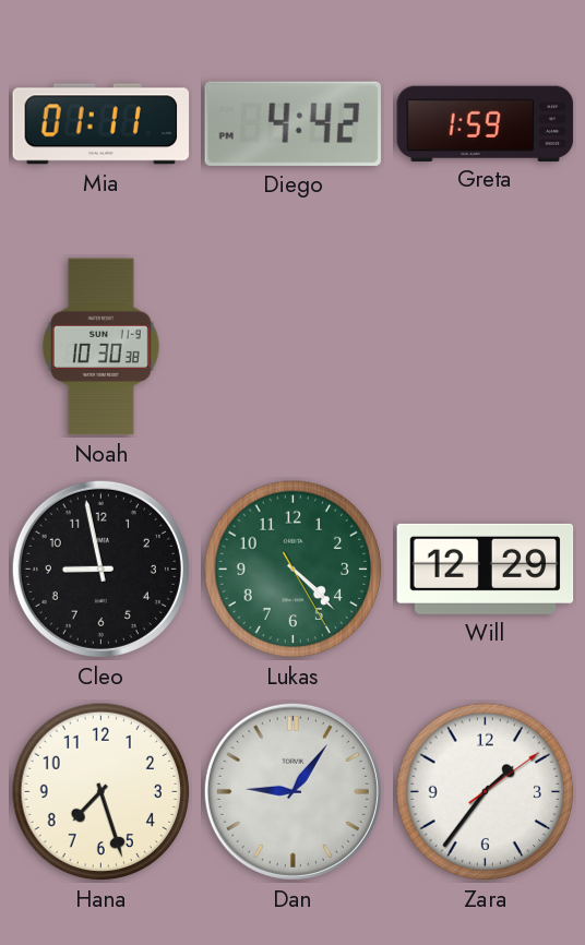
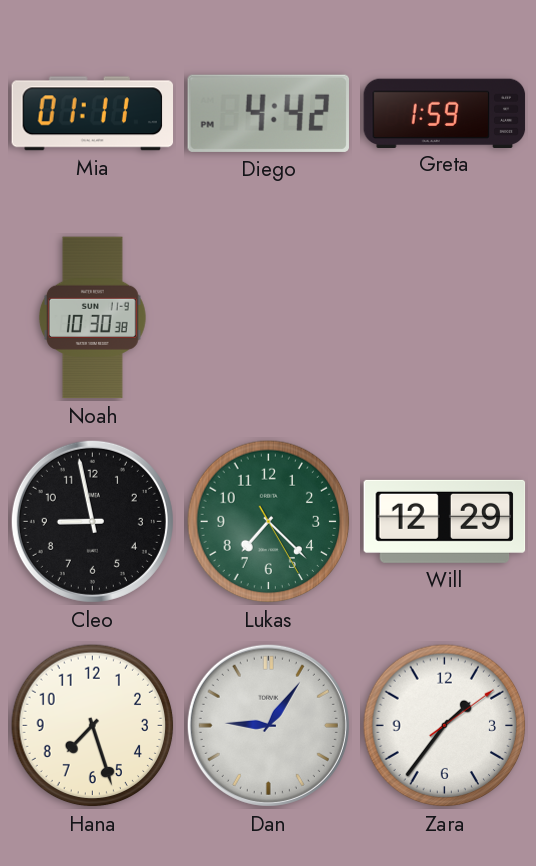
Lukas: 4:22 -> 7:22 (269, 522)
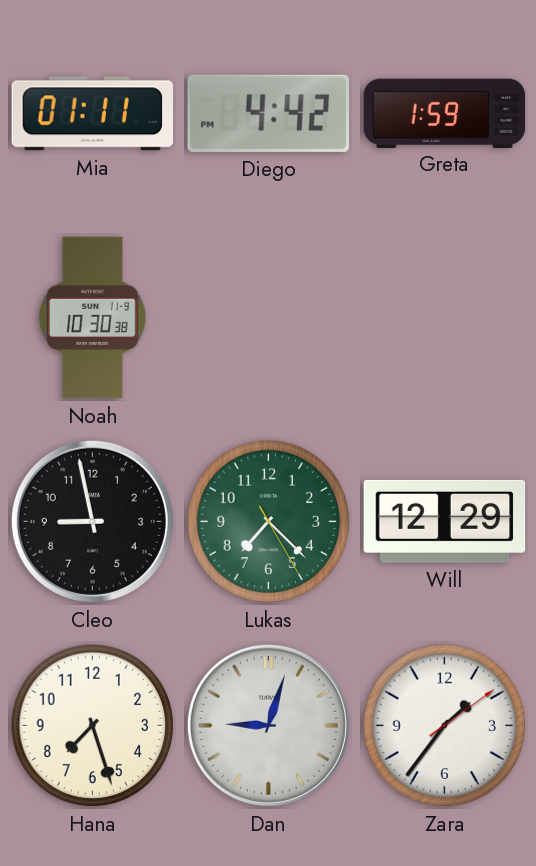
Dan: 9:06 -> 9:03 (268, 725)
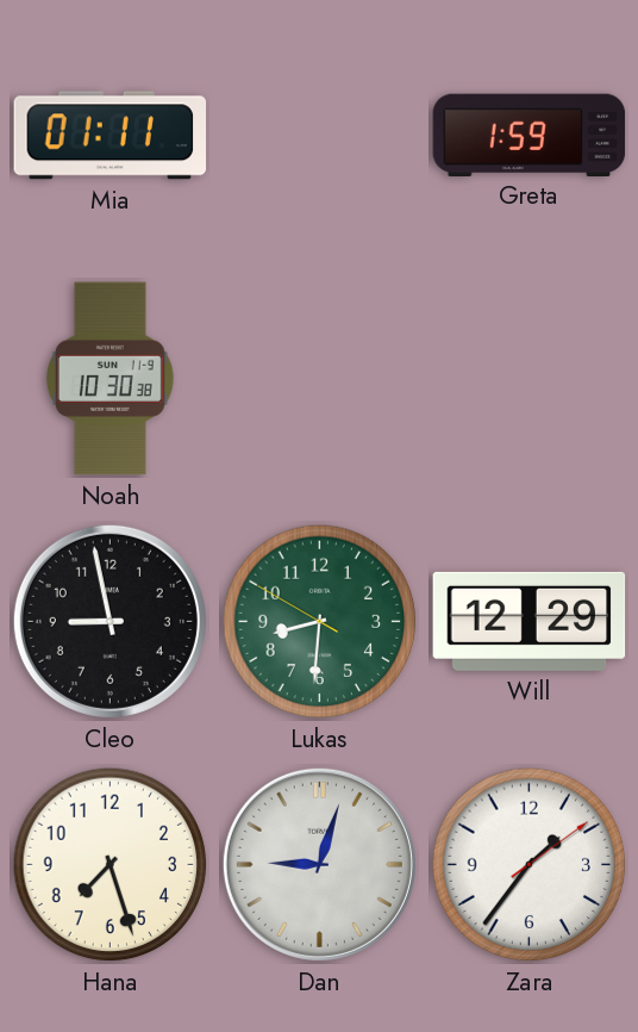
Diego: 4:42 -> none (268, 113)
Lukas: 7:22 -> 8:30 (320, 622)
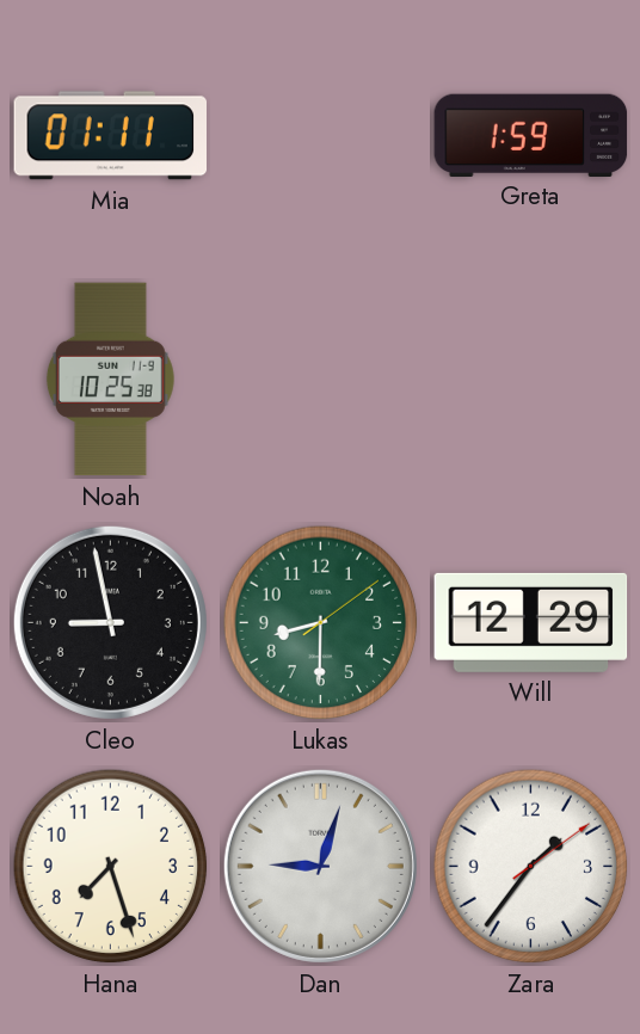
Noah: 10:30 -> 10:25 (110, 380)
Lukas: 8:30:50 -> 8:30:09 (321, 623)
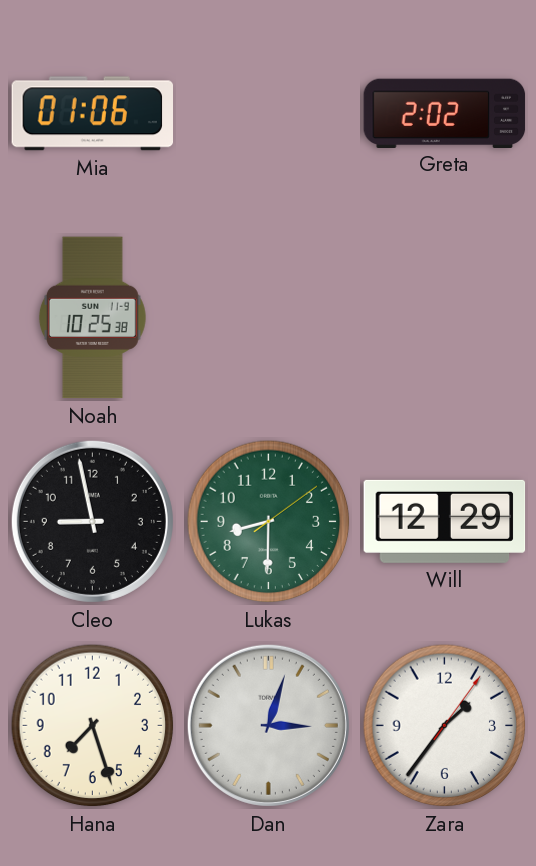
Mia: 01:11 -> 01:06 (93, 114)
Greta: 1:59 -> 2:02 (445, 113)
Dan: 9:03 -> 3:03 (268, 725)
Zara: 1:36:09 -> 1:36:06 (445, 726)
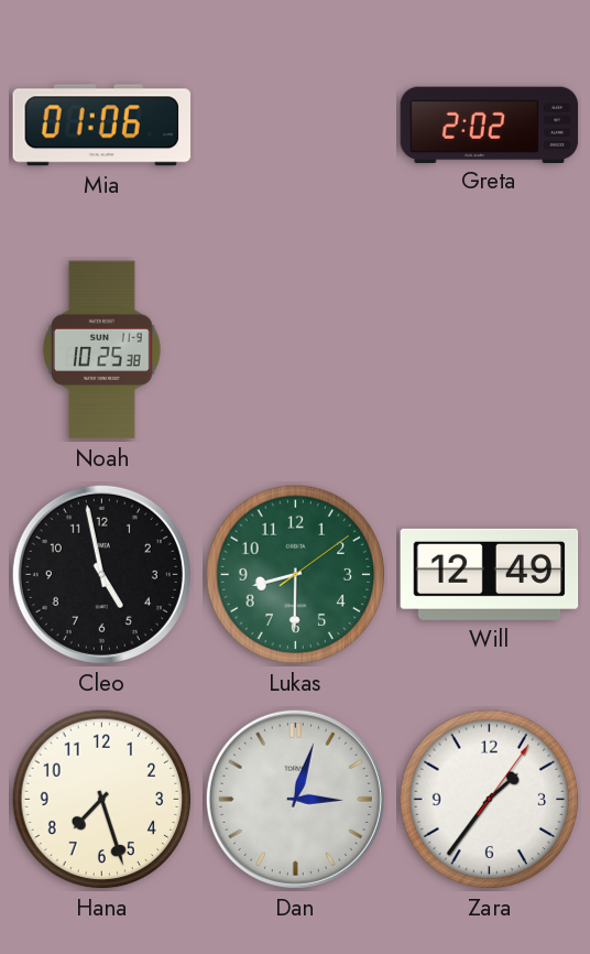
Cleo: 8:58 -> 4:58 (101, 574)
Will: 12:29 -> 12:49 (490, 574)
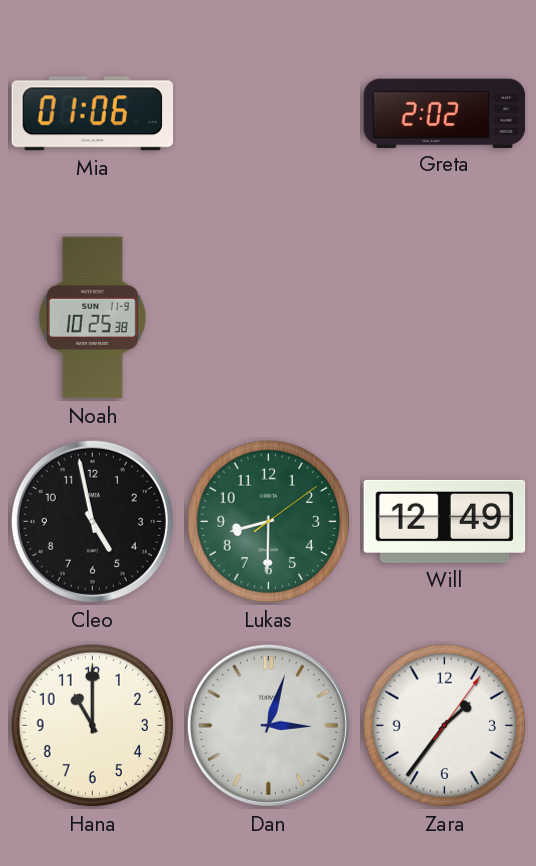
Hana: 7:27 -> 11:00 (93, 726)
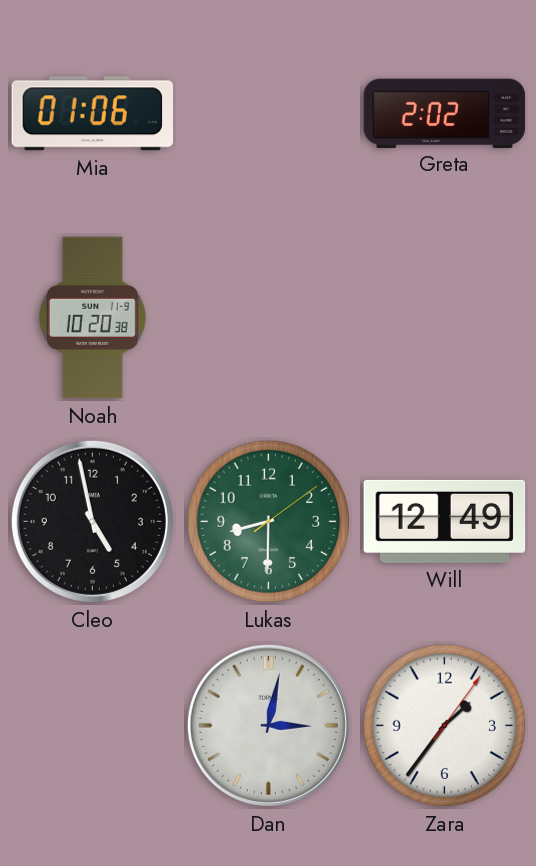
Noah: 10:25 -> 10:20 (92, 318)
Hana: 11:00 -> none (93, 726)
Dan: 3:03 -> 3:02 (268, 725)
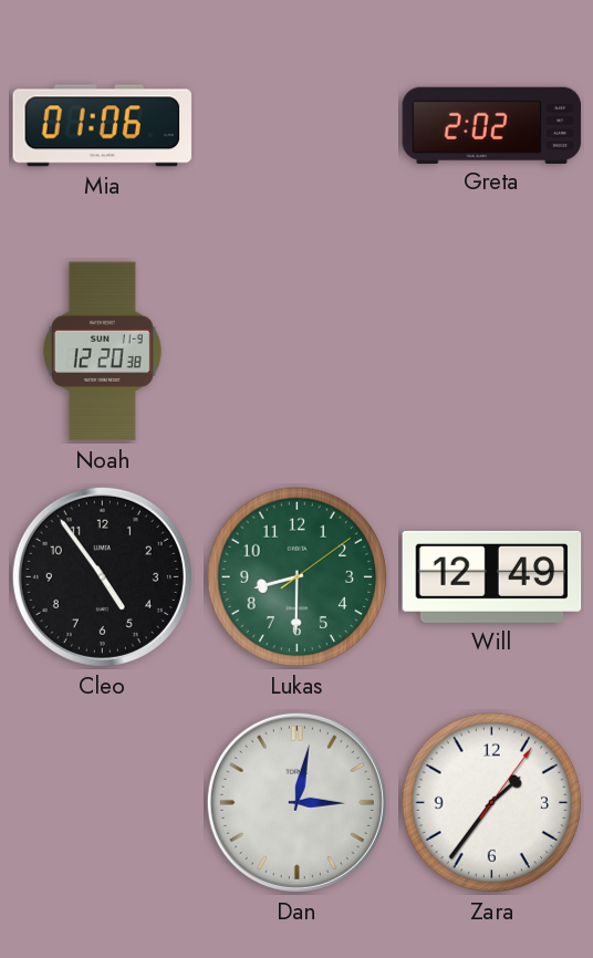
Noah: 10:20 -> 12:20 (102, 352)
Cleo: 4:58 -> 4:54 (102, 576)
